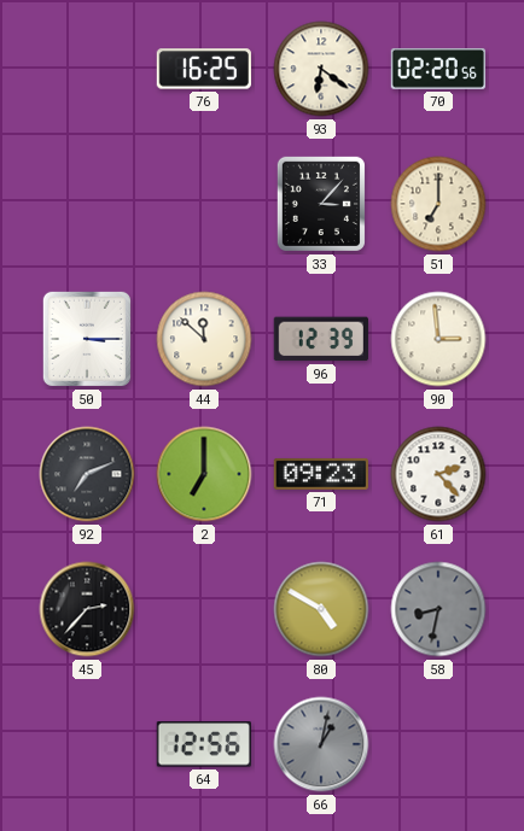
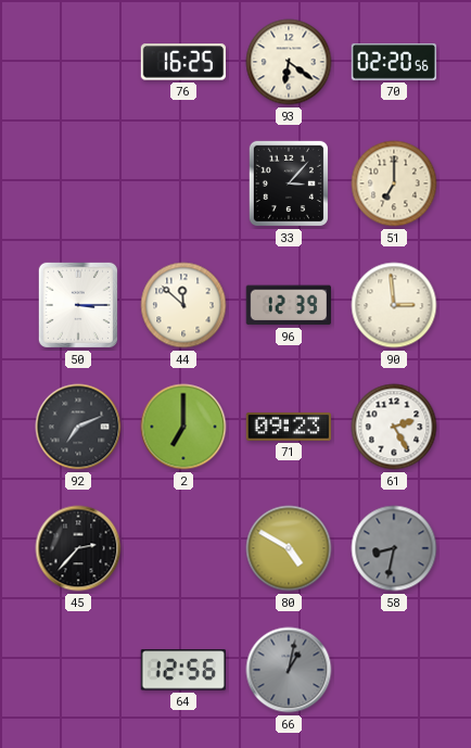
61: 2:23 -> 2:25 (394, 427)
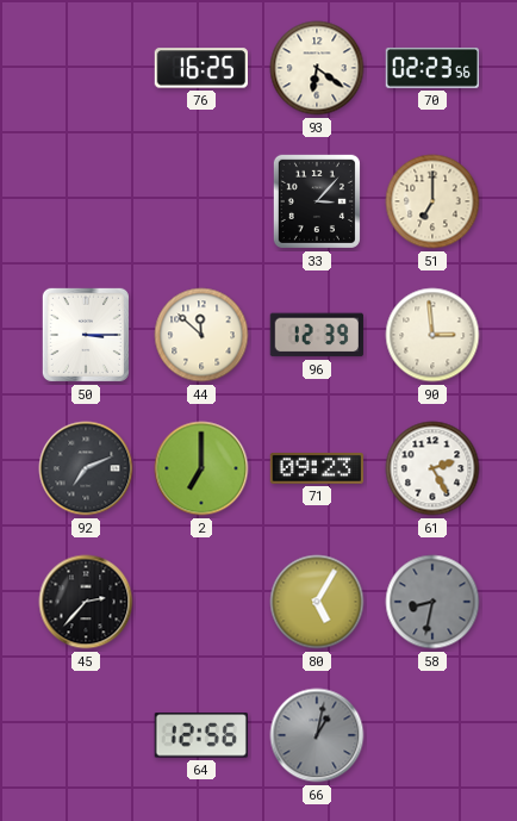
70: 02:20 -> 02:23 (431, 68)
80: 4:50 -> 5:05 (317, 602)
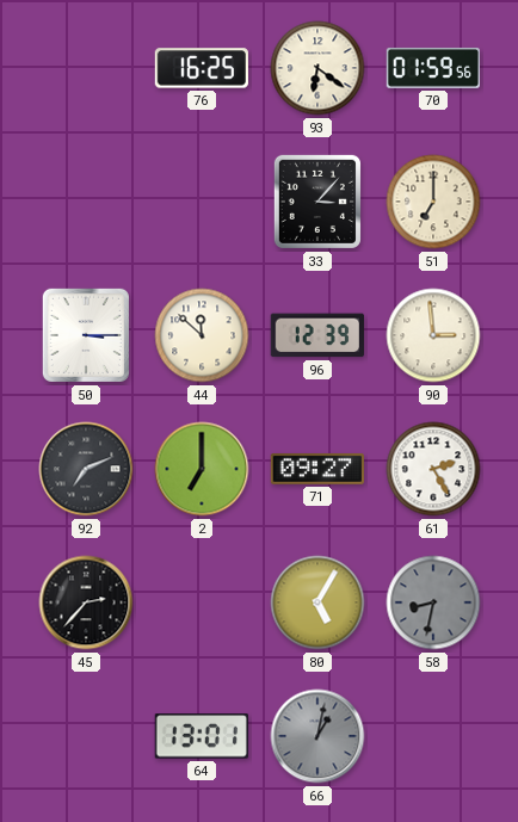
70: 02:23 -> 01:59 (432, 68)
71: 09:23 -> 09:27 (316, 469)
64: 12:56 -> 13:01 (202, 736)
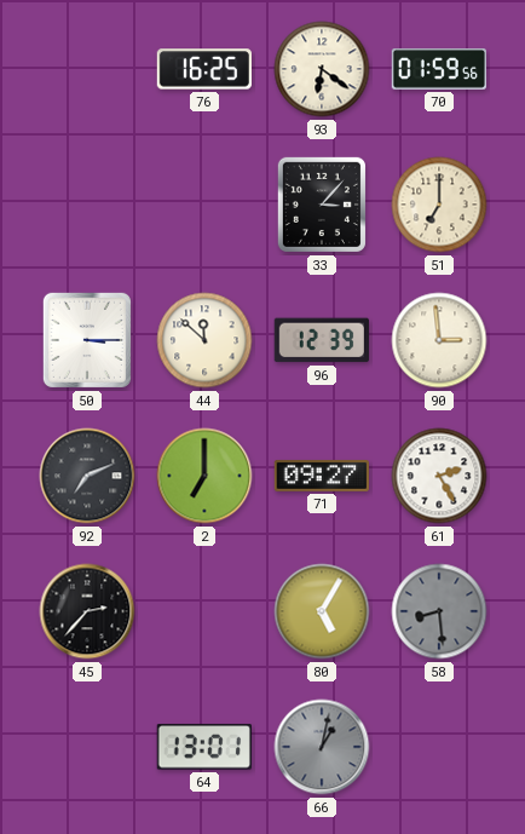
58: 8:32 -> 8:29 (439, 611)
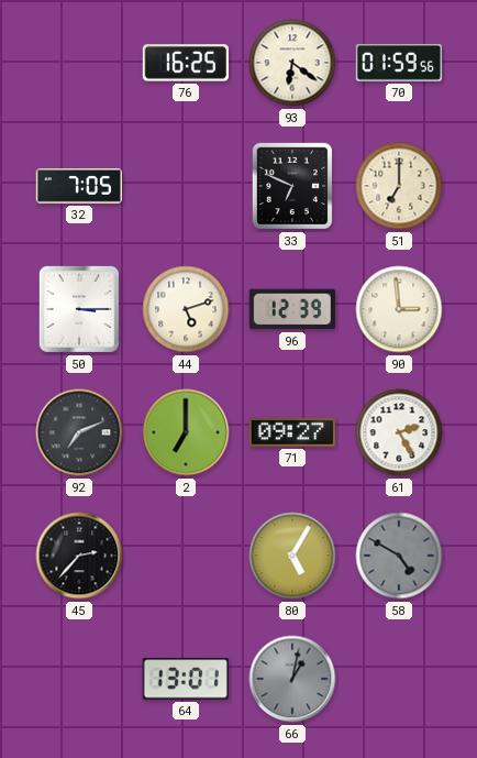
32: none -> 7:05 (78, 186)
33: 3:07 -> 6:49 (292, 186)
44: 11:52 -> 5:12 (186, 309)
58: 8:29 -> 4:50 (399, 556)
